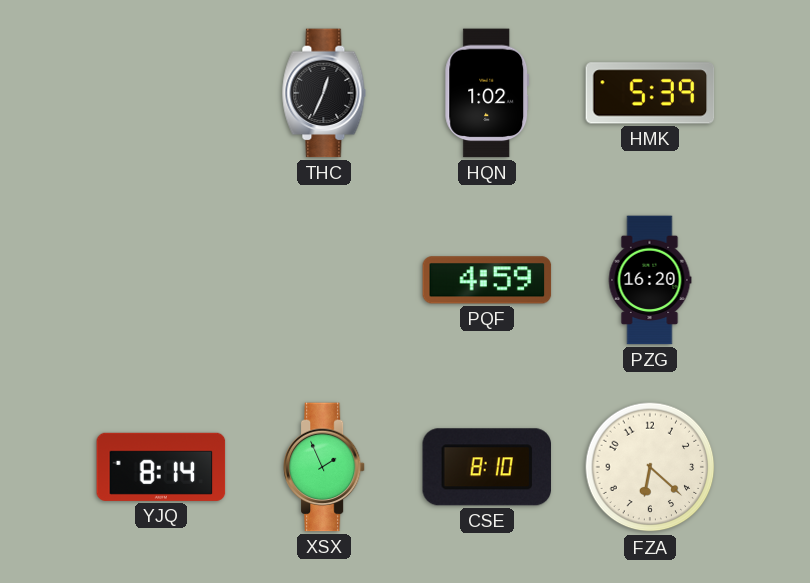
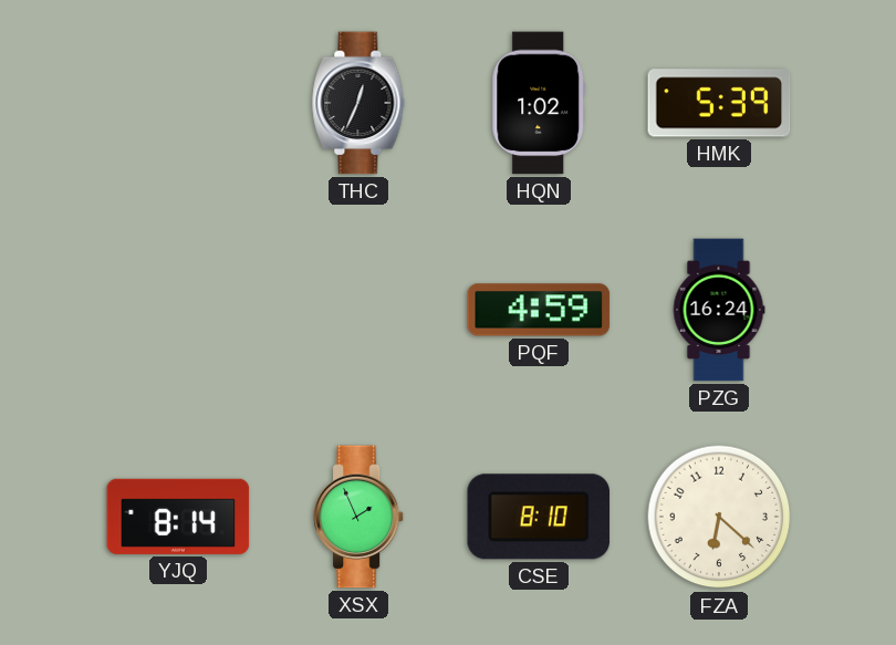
PZG: 16:20 -> 16:24 (719, 310)
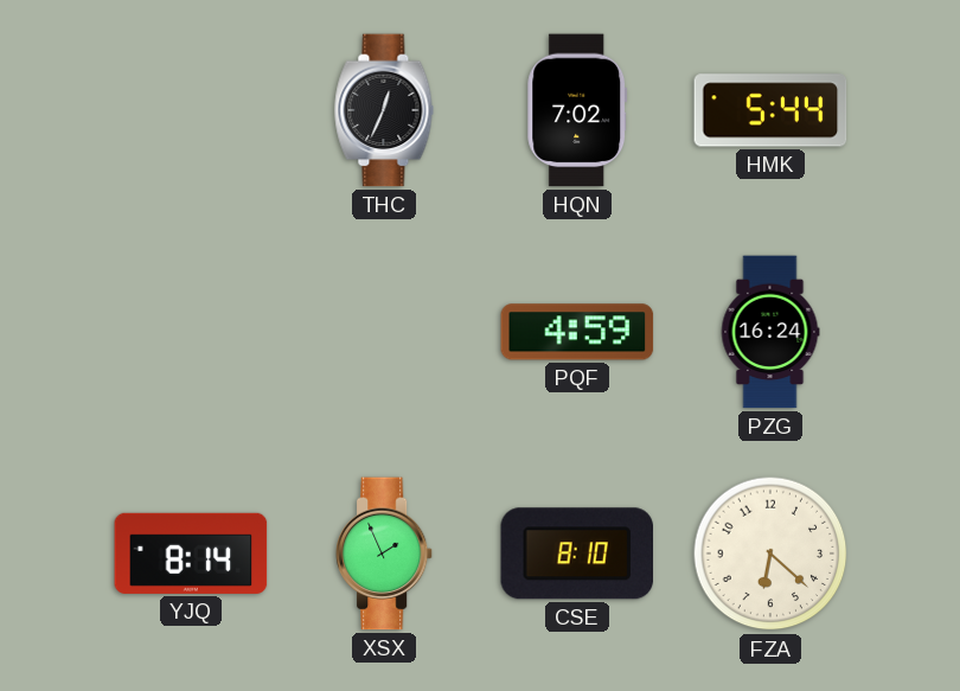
HQN: 1:02 -> 7:02 (577, 110)
HMK: 5:39 -> 5:44 (770, 110)
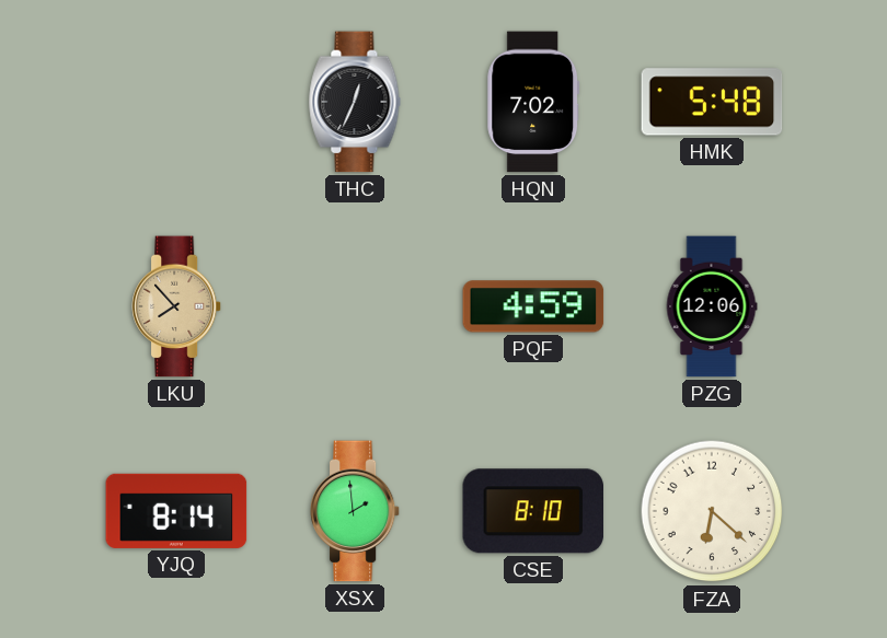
HMK: 5:44 -> 5:48 (712, 102)
LKU: none -> 7:53 (176, 306)
PZG: 16:24 -> 12:06 (712, 306)
XSX: 1:56 -> 1:59 (355, 511)
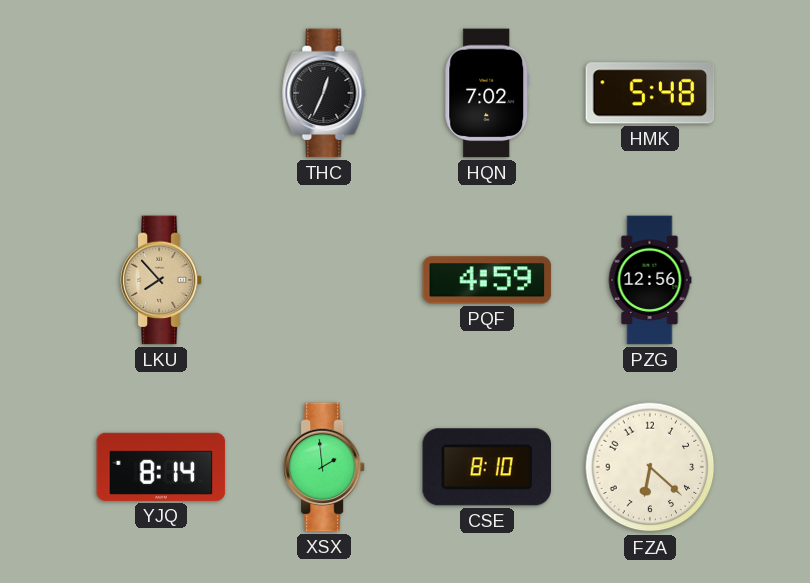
PZG: 12:06 -> 12:56 (650, 280)
